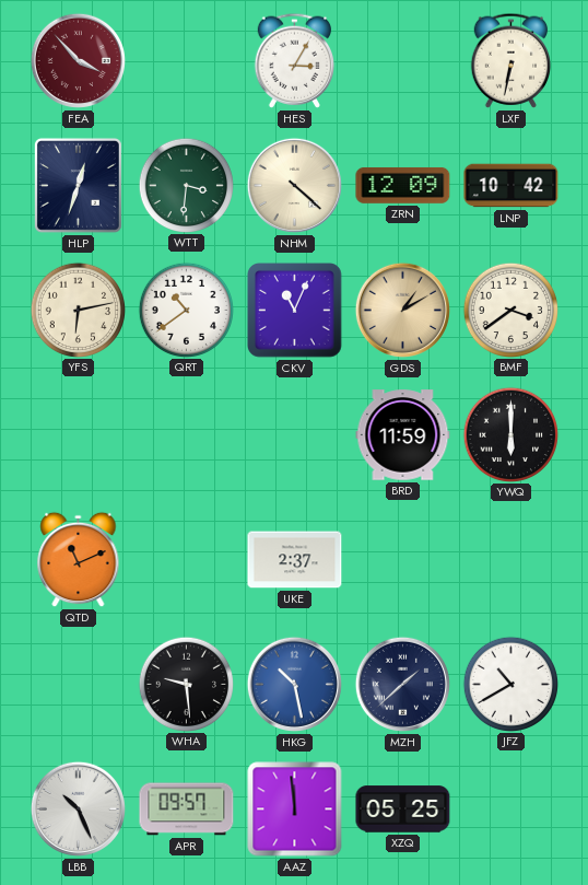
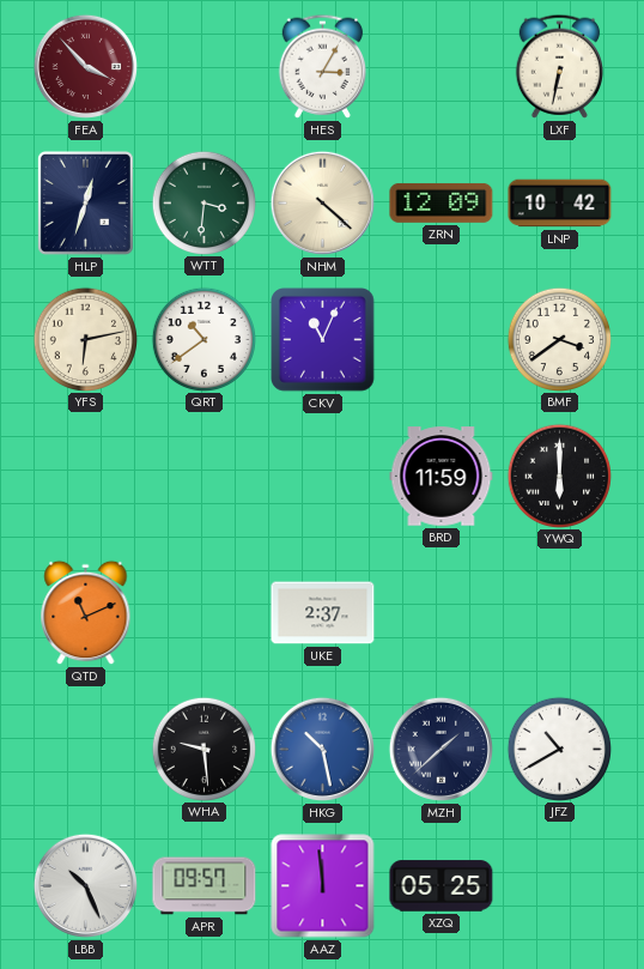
GDS: 1:10 -> none (402, 310)
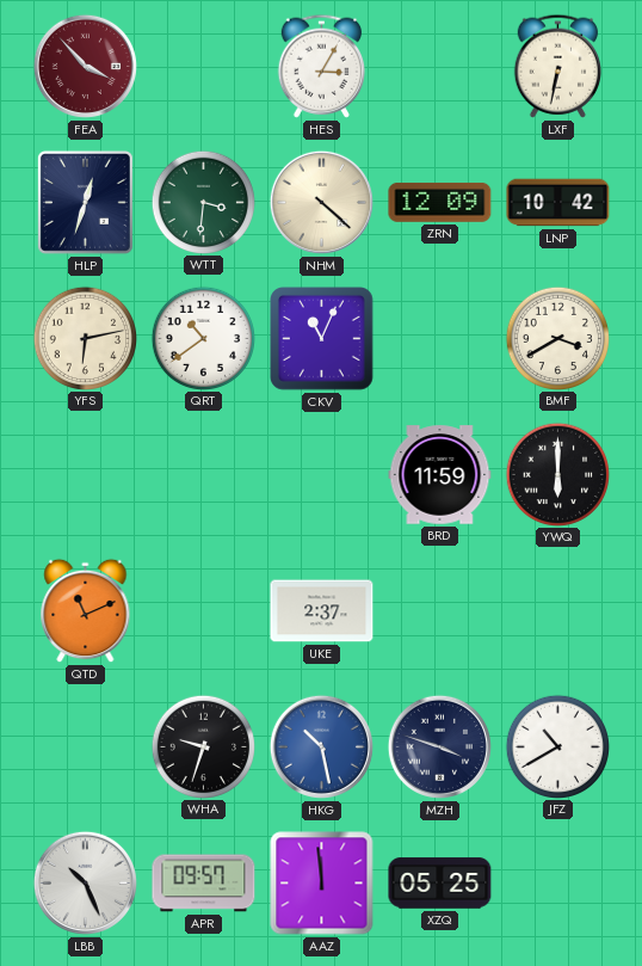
BMF: 3:39 -> 3:40 (557, 338)
WHA: 9:29 -> 9:33 (203, 746)
MZH: 1:38 -> 3:48 (439, 746)
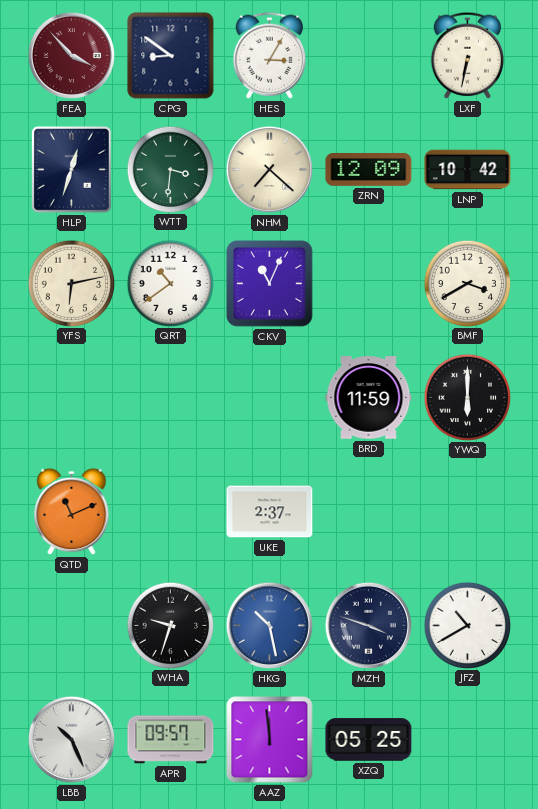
CPG: none -> 8:51 (171, 56)
NHM: 4:22 -> 7:22 (269, 169)
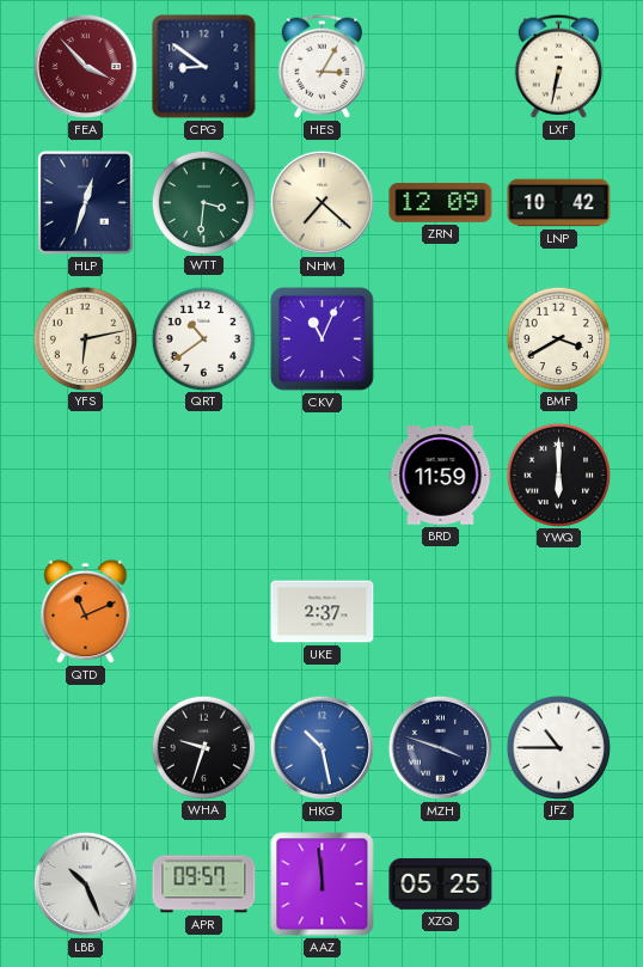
JFZ: 10:40 -> 10:45 (558, 747)
